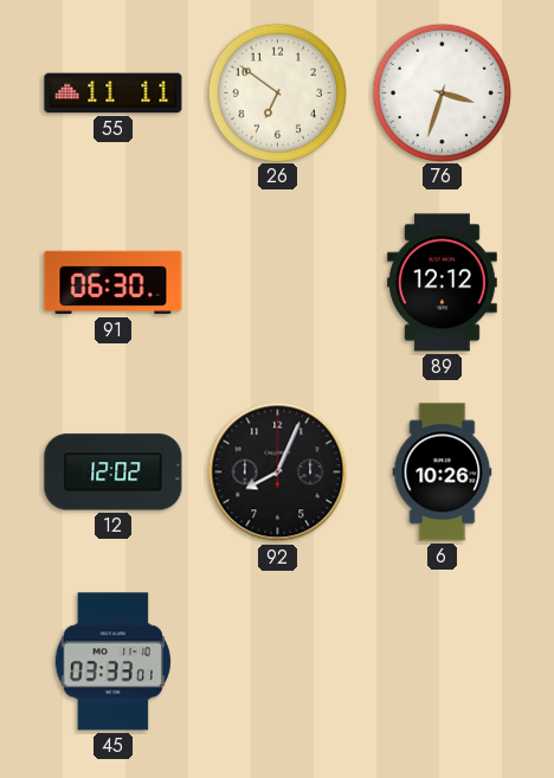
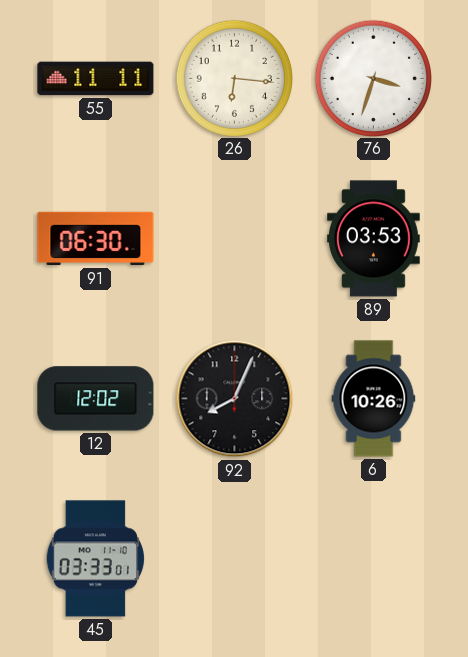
26: 6:51 -> 6:16 (234, 78)
89: 12:12 -> 03:53 (374, 239)
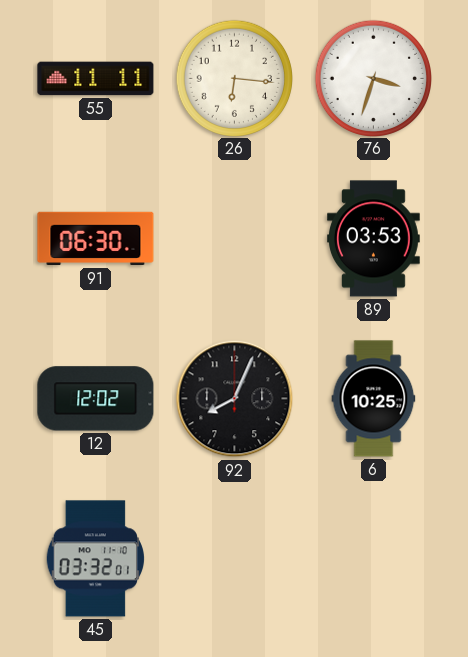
6: 10:26 -> 10:25 (374, 399)
45: 03:33 -> 03:32 (95, 559)
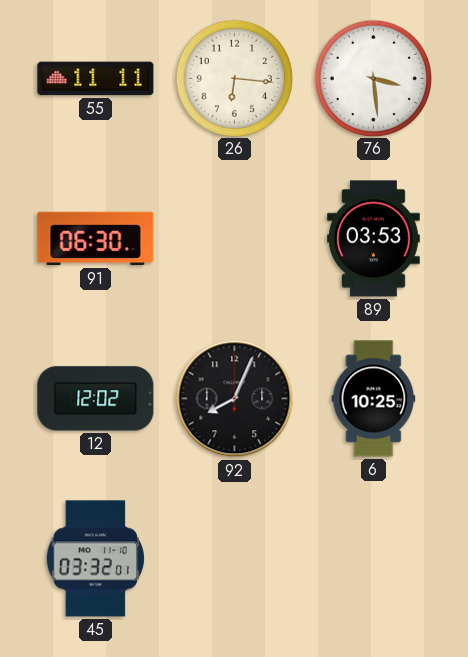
76: 3:33 -> 3:29 (373, 78)
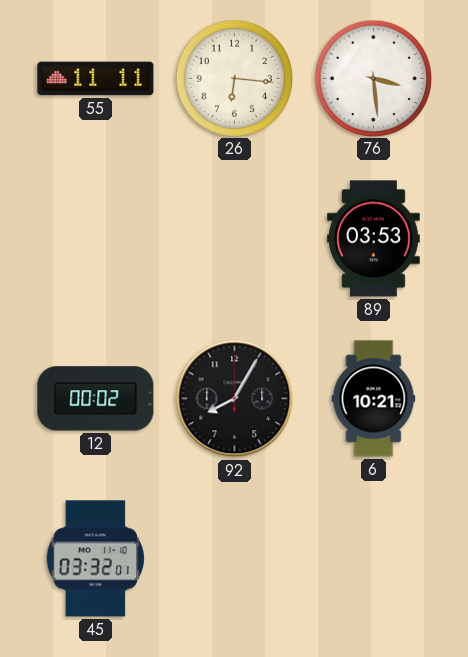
91: 06:30 -> none (96, 239)
12: 12:02 -> 00:02 (96, 399)
92: 8:04 -> 8:05 (235, 399)
6: 10:25 -> 10:21 (374, 399)
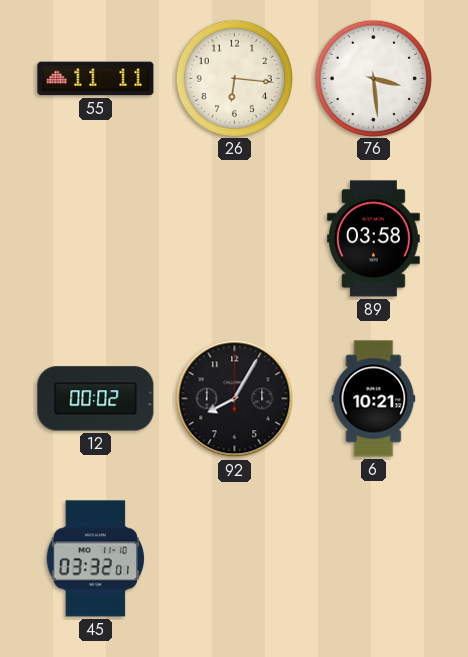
89: 03:53 -> 03:58 (374, 239)
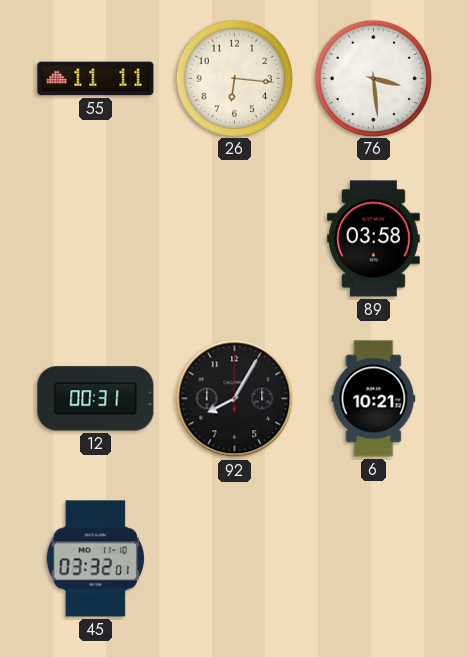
12: 00:02 -> 00:31 (96, 399)
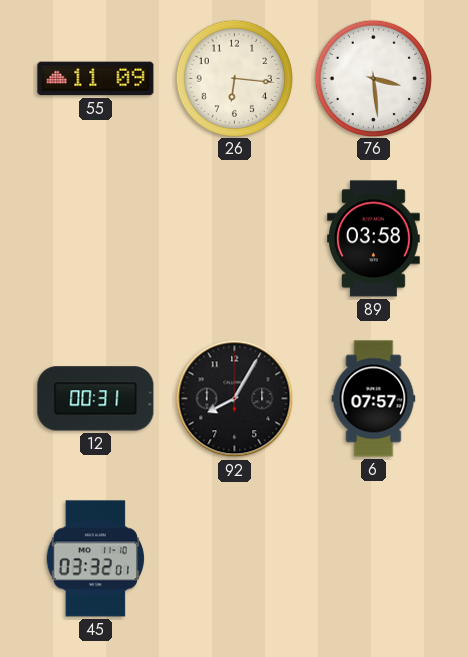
55: 11:11 -> 11:09 (96, 79)
6: 10:21 -> 07:57 (374, 399)
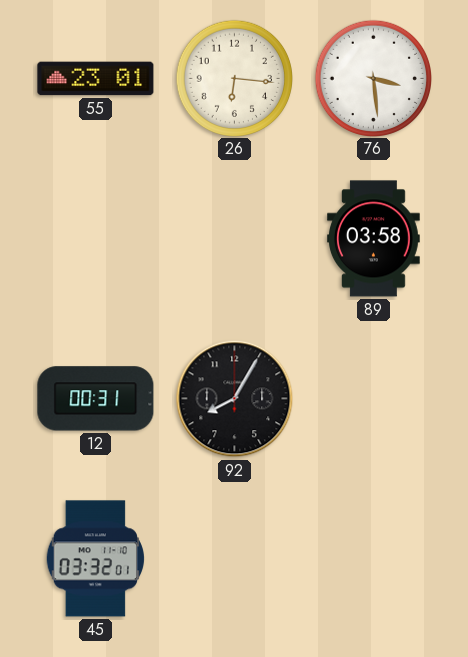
55: 11:09 -> 23:01 (96, 79)
6: 07:57 -> none (374, 399)
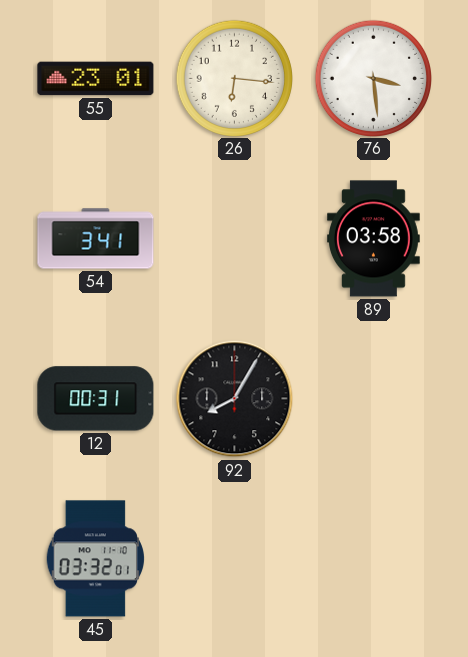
54: none -> 3:41 (96, 239)
